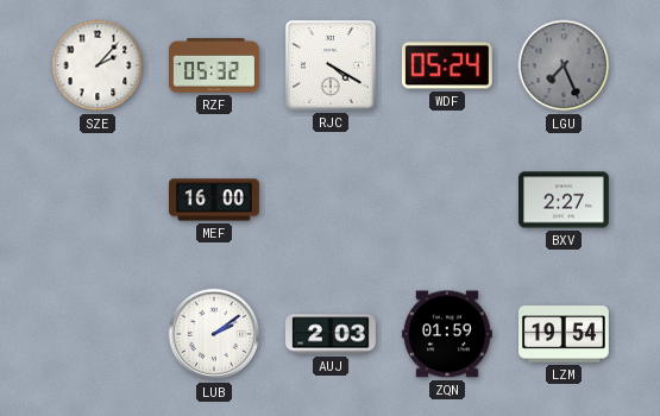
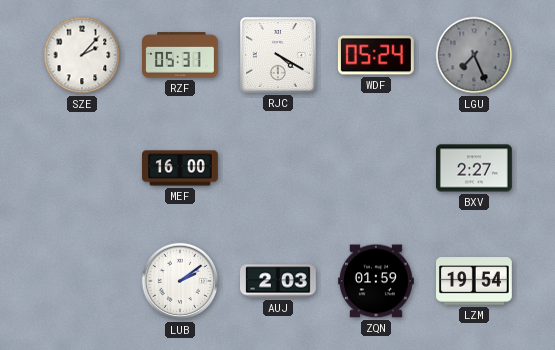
RZF: 05:32 -> 05:31 (181, 55)
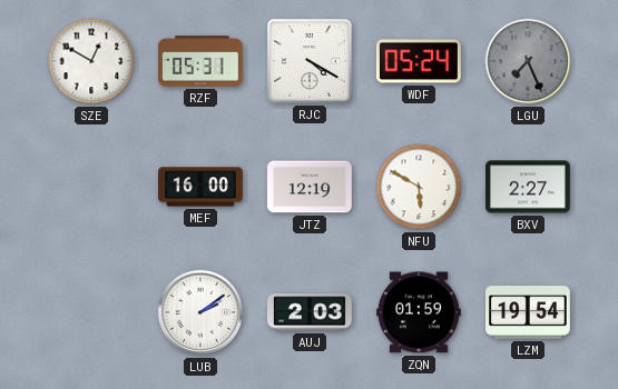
SZE: 2:07 -> 12:50 (91, 61)
JTZ: none -> 12:19 (311, 187)
NFU: none -> 5:50 (419, 187)
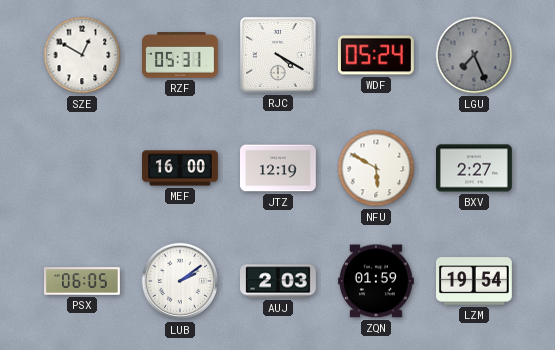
PSX: none -> 06:05 (83, 281)
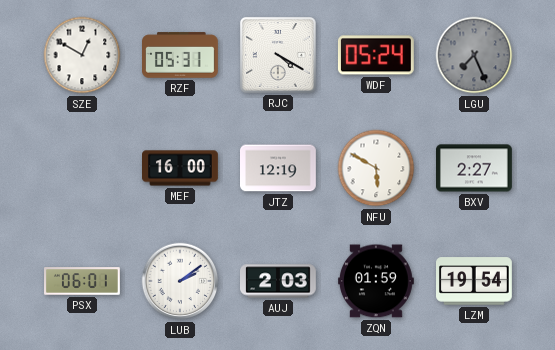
PSX: 06:05 -> 06:01 (83, 281)
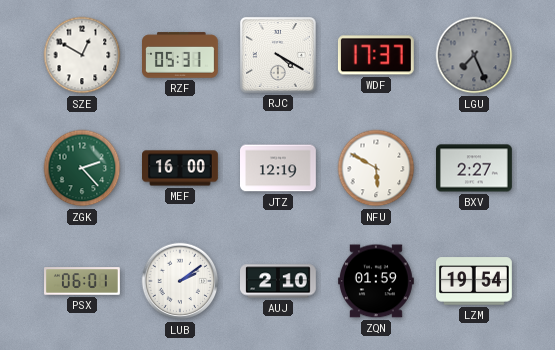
WDF: 05:24 -> 17:37 (376, 55)
ZGK: none -> 2:23 (82, 168)
AUJ: 2:03 -> 2:10 (279, 281)
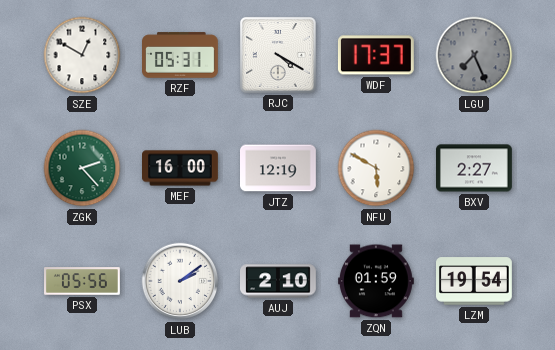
PSX: 06:01 -> 05:56 (83, 281)
